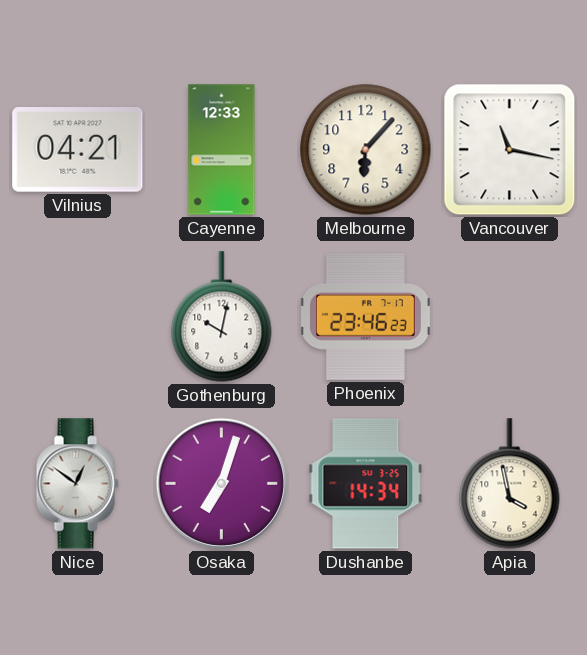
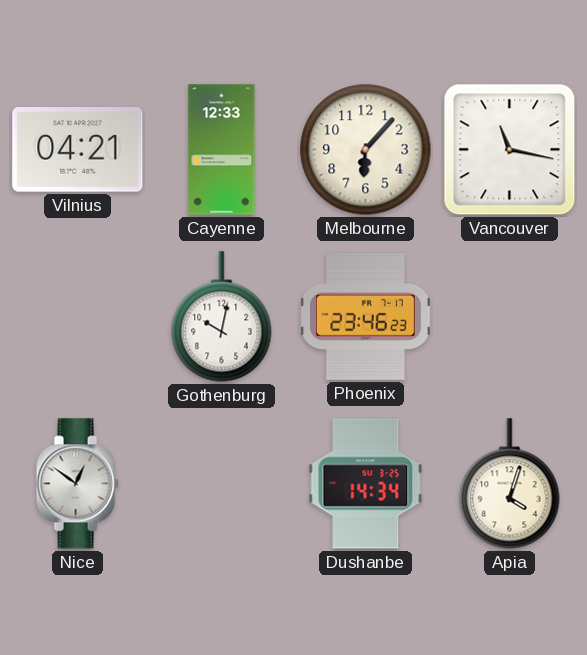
Osaka: 7:03 -> none (221, 483)
Apia: 3:58 -> 4:03 (510, 484)
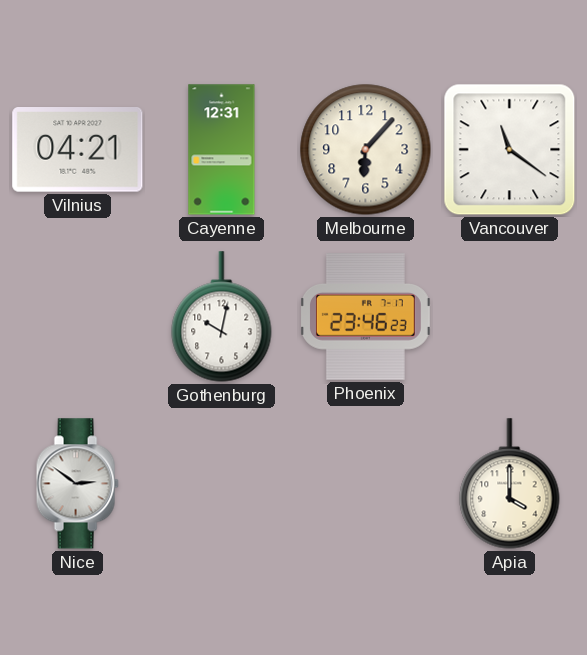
Cayenne: 12:33 -> 12:31 (222, 150)
Vancouver: 11:17 -> 11:21 (510, 150)
Nice: 12:51 -> 2:51 (77, 484)
Dushanbe: 14:34 -> none (366, 484)
Apia: 4:03 -> 4:00 (510, 484)
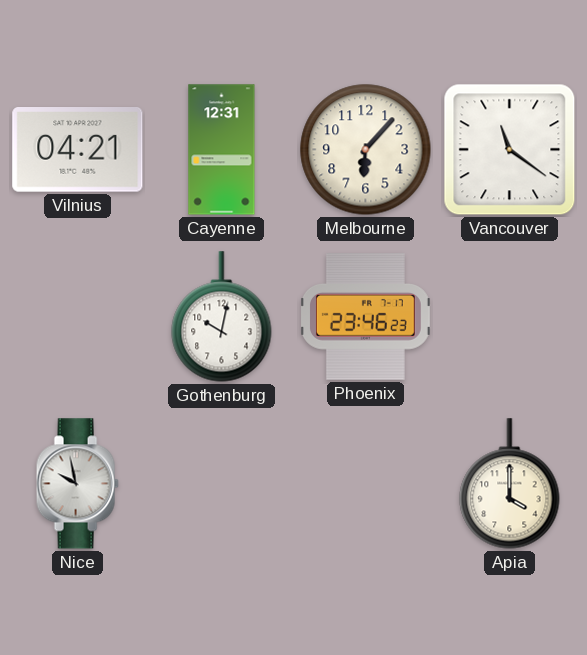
Nice: 2:51 -> 9:58 (77, 484)
